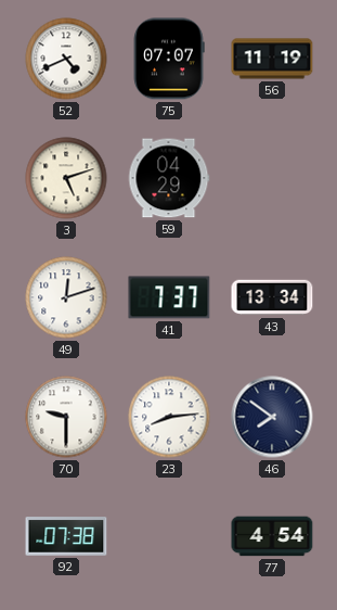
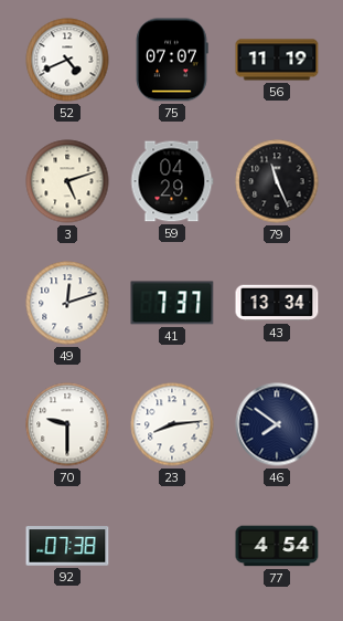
79: none -> 11:26 (277, 181)
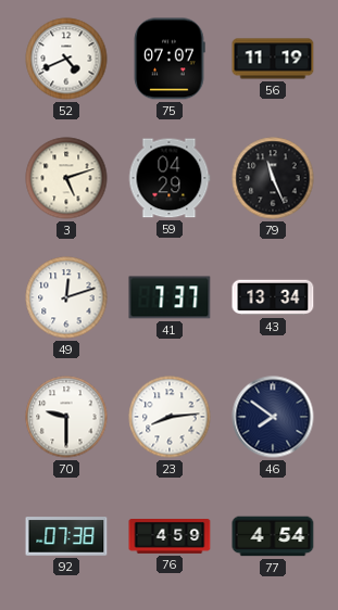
76: none -> 4:59 (170, 537)
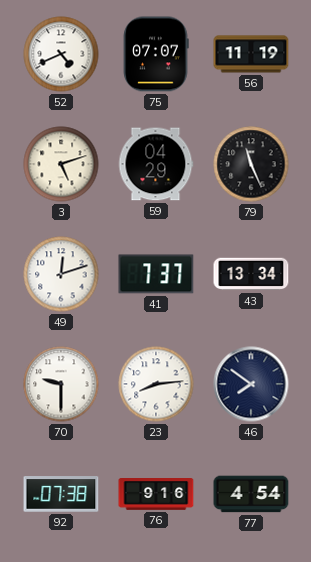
76: 4:59 -> 9:16 (156, 495)
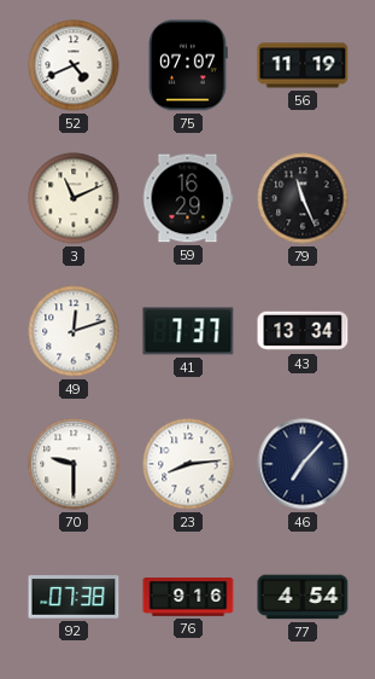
3: 5:12 -> 11:11 (74, 198)
59: 04:29 -> 16:29 (188, 198)
46: 7:51 -> 7:07 (303, 464)
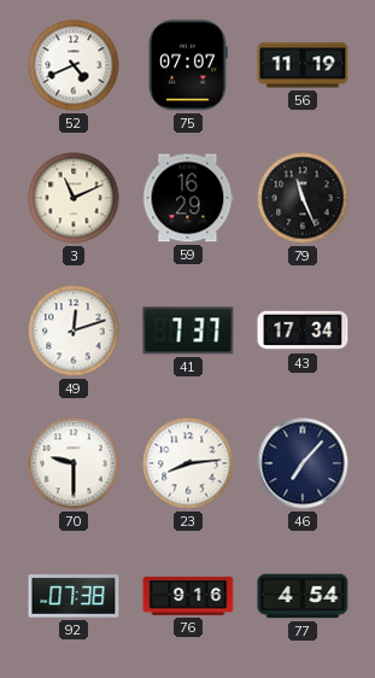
43: 13:34 -> 17:34 (303, 331)
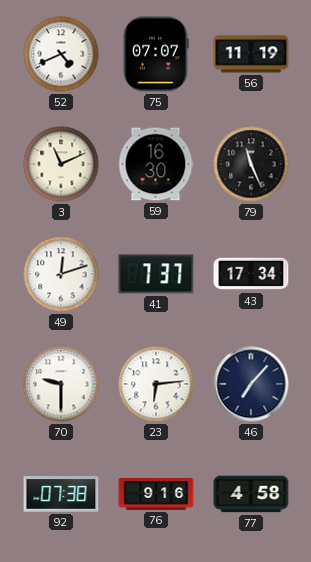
59: 16:29 -> 16:30 (156, 164)
23: 8:14 -> 6:14 (156, 384)
77: 4:54 -> 4:58 (251, 494)
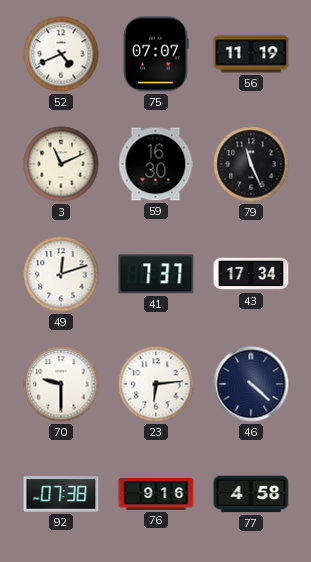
46: 7:07 -> 4:22 (251, 384)
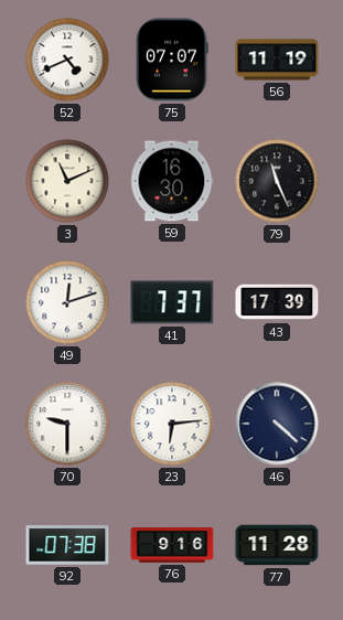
43: 17:34 -> 17:39 (277, 302)
77: 4:58 -> 11:28 (277, 545)
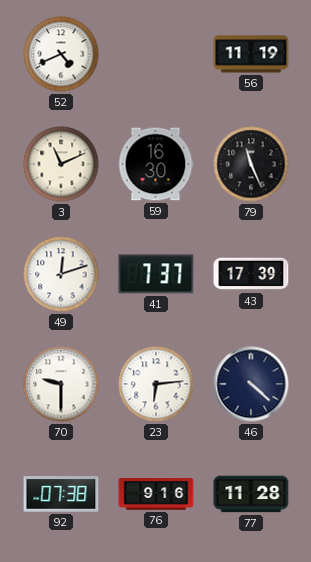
75: 07:07 -> none (172, 60)
